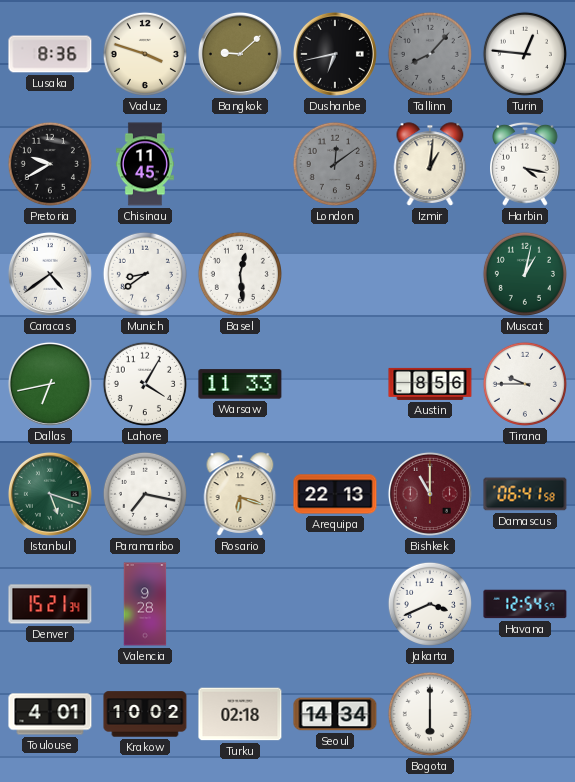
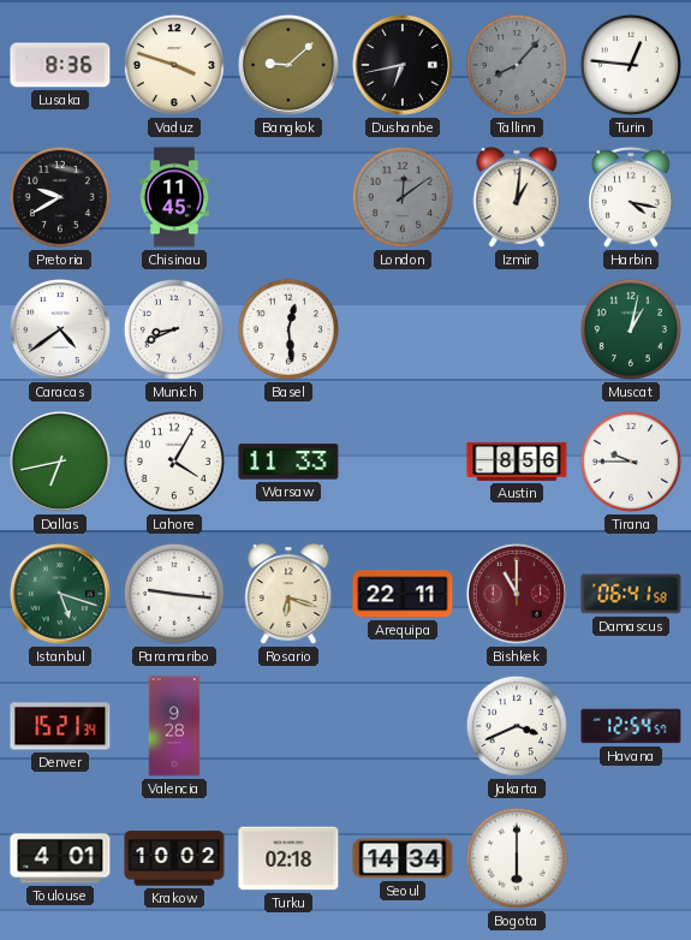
Munich: 8:39 -> 8:41 (174, 329)
Paramaribo: 7:17 -> 9:16 (174, 594)
Arequipa: 22:13 -> 22:11 (403, 594)
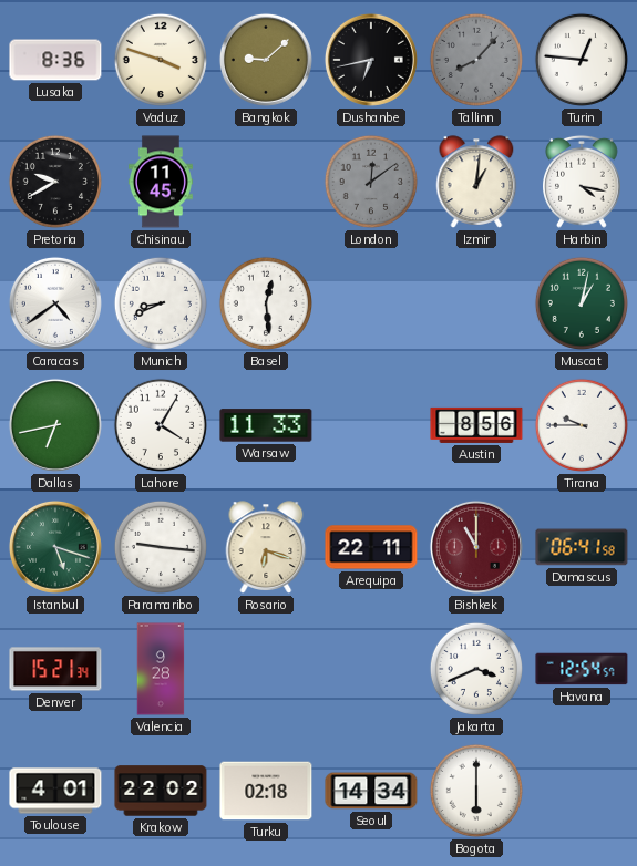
Krakow: 10:02 -> 22:02 (161, 791)
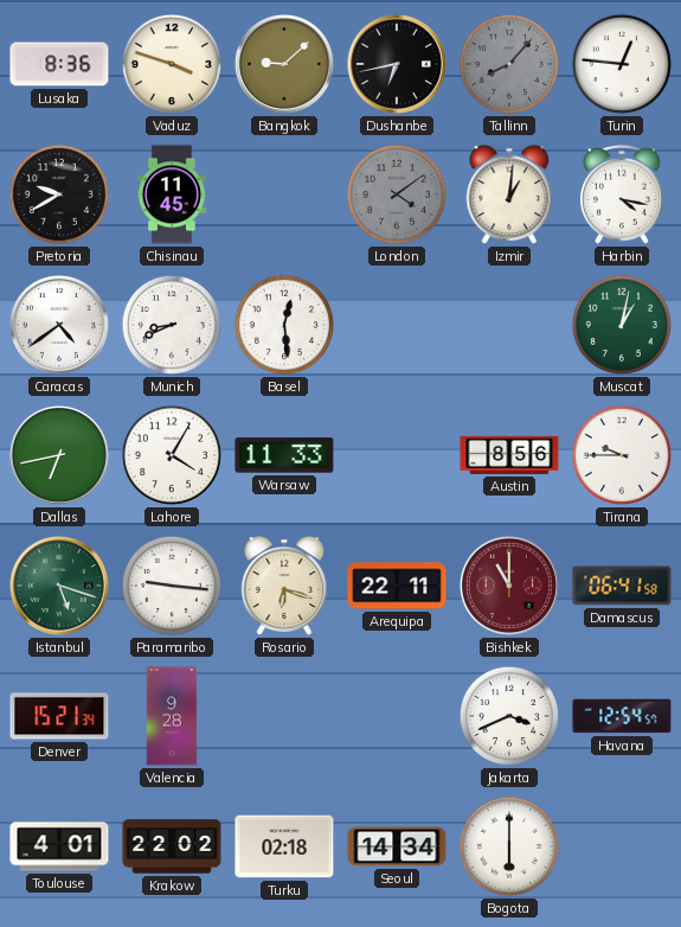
London: 12:09 -> 4:09 (397, 194)
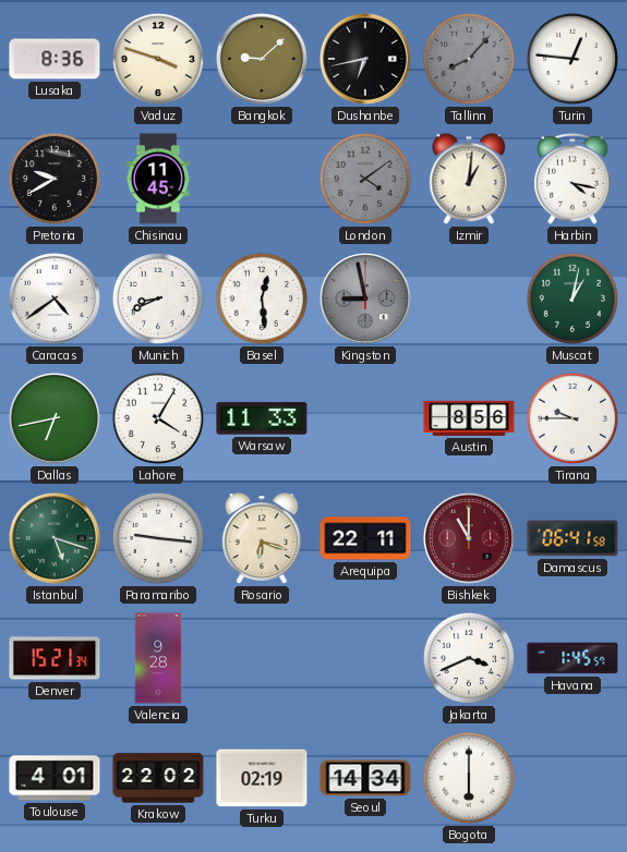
Kingston: none -> 8:58 (365, 299)
Havana: 12:54 -> 1:45 (572, 658)
Turku: 02:18 -> 02:19 (262, 778)
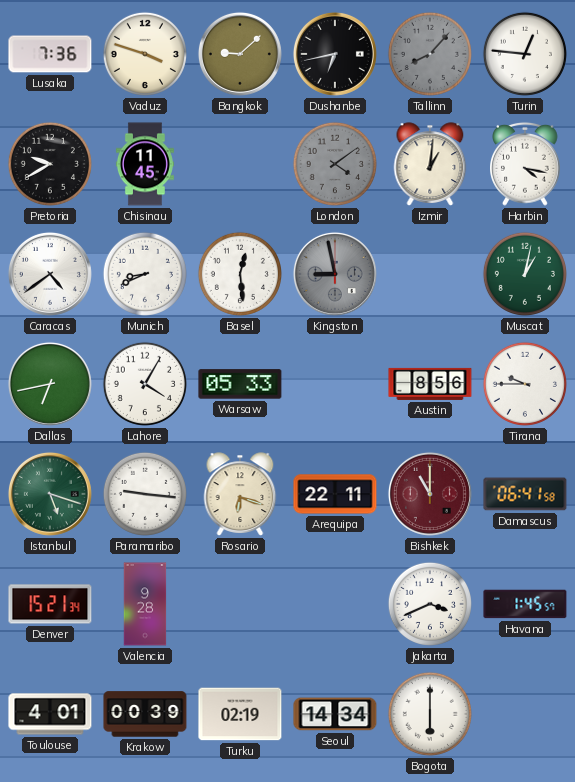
Lusaka: 8:36 -> 7:36 (50, 54)
Warsaw: 11:33 -> 05:33 (240, 384)
Krakow: 22:02 -> 00:39 (145, 714)
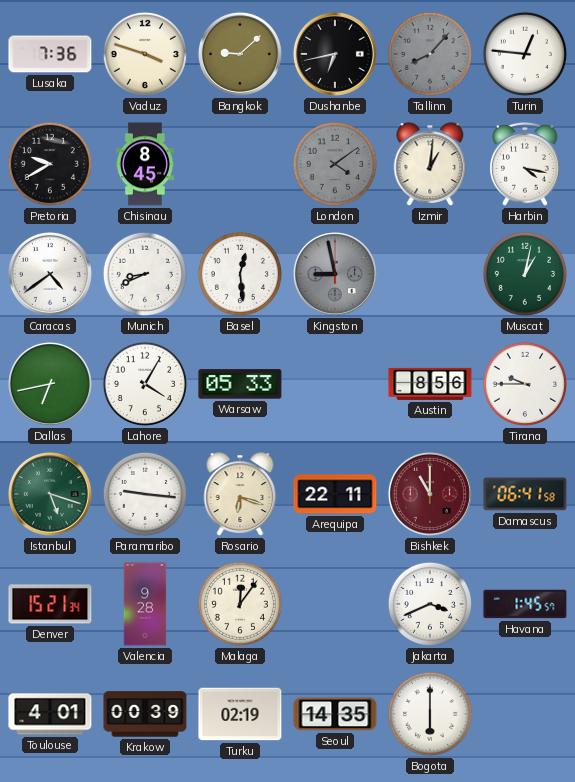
Chisinau: 11:45 -> 8:45 (145, 164)
Malaga: none -> 12:06 (240, 604)
Seoul: 14:34 -> 14:35 (335, 714)
